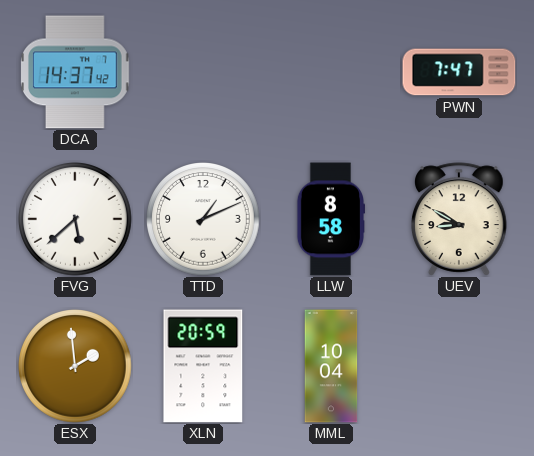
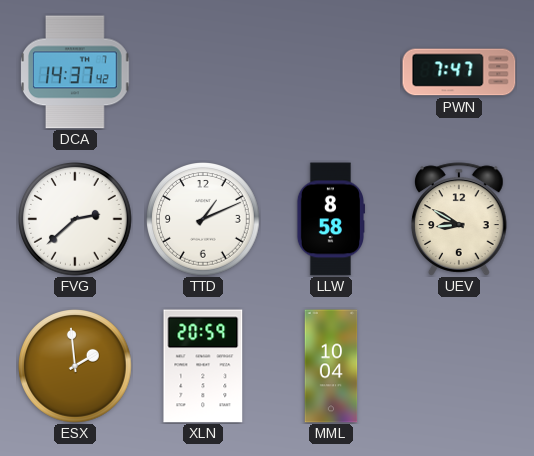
FVG: 5:38 -> 2:38 (76, 220)
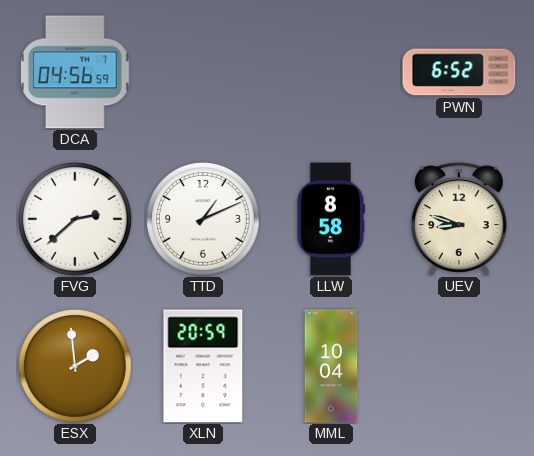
DCA: 14:37 -> 04:56 (76, 72)
PWN: 7:47 -> 6:52 (459, 72)
UEV: 8:50 -> 8:48 (460, 219)
